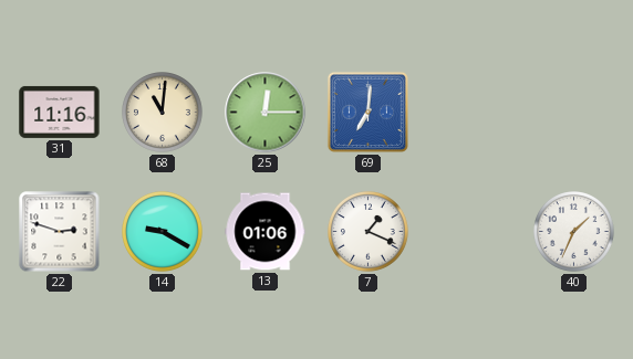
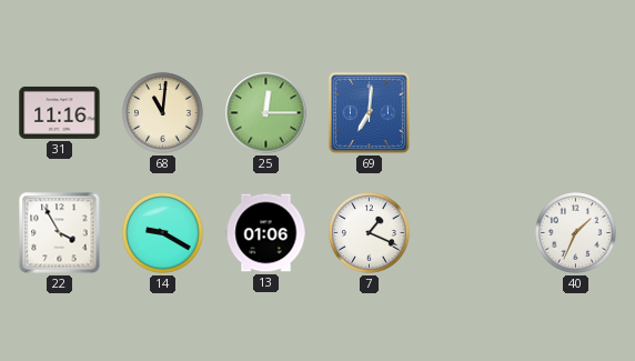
22: 2:48 -> 3:55 (60, 233)
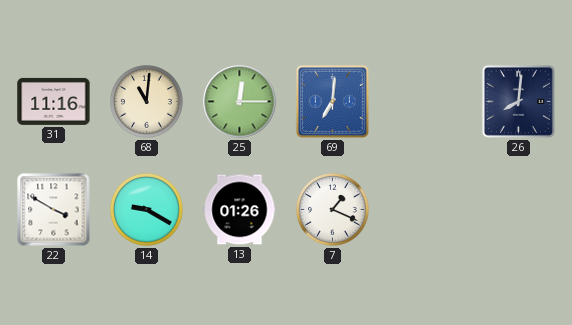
26: none -> 8:01 (518, 101)
22: 3:55 -> 3:50 (54, 210)
13: 01:06 -> 01:26 (240, 210)
40: 1:34 -> none (576, 233)
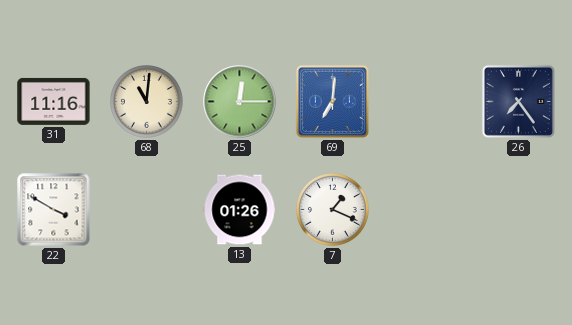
26: 8:01 -> 7:24 (518, 101)
14: 9:20 -> none (147, 210)
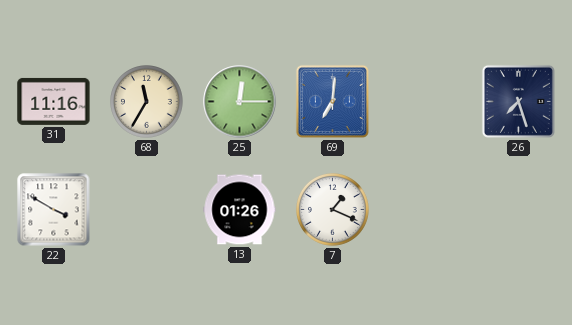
68: 11:01 -> 11:35 (147, 102)
26: 7:24 -> 7:27 (518, 101)
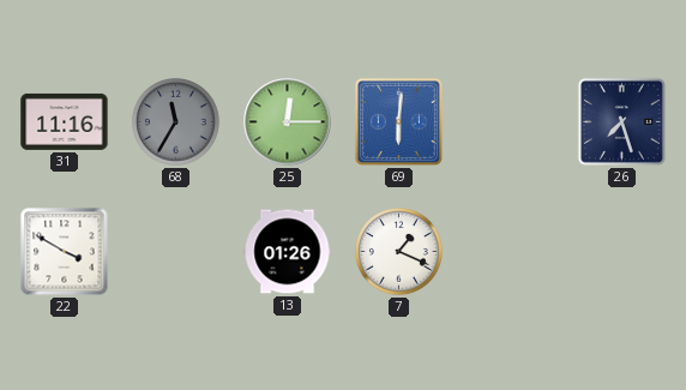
68 dial: cream -> grey (176, 122)
69: 7:01 -> 6:01 (398, 121)
